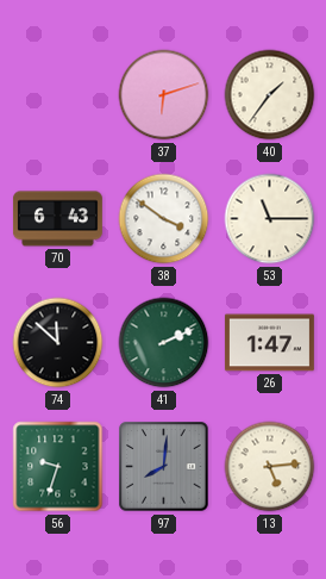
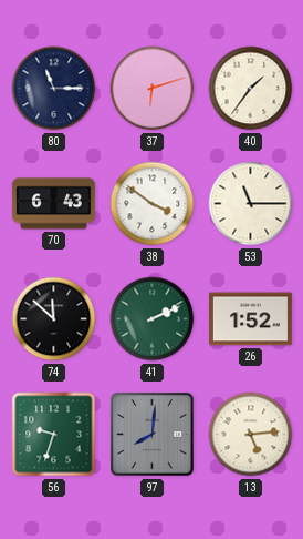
80: none -> 11:15 (54, 89)
26: 1:47 -> 1:52 (250, 319)
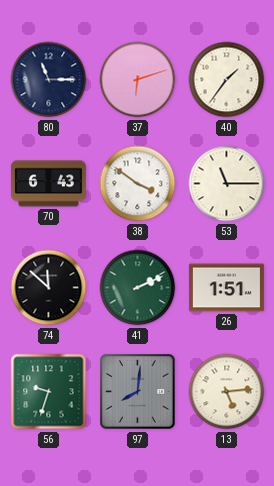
26: 1:52 -> 1:51 (226, 288)
